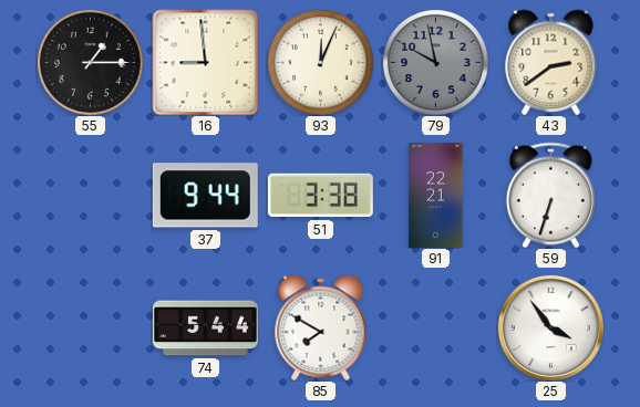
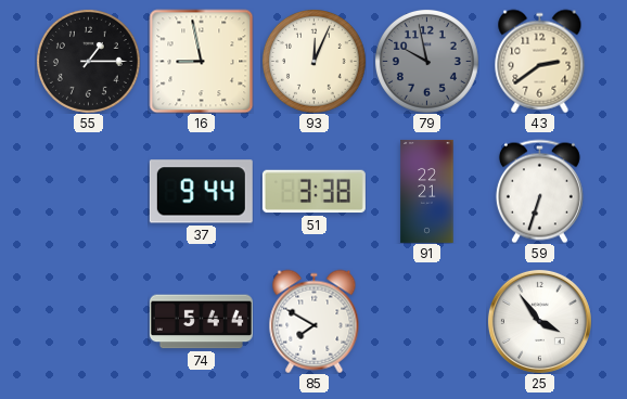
16: 8:59 -> 8:58 (201, 61)
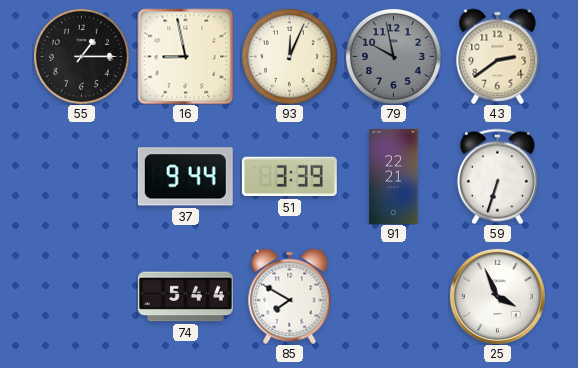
51: 3:38 -> 3:39 (289, 177)
25: 3:54 -> 3:56 (497, 296)
